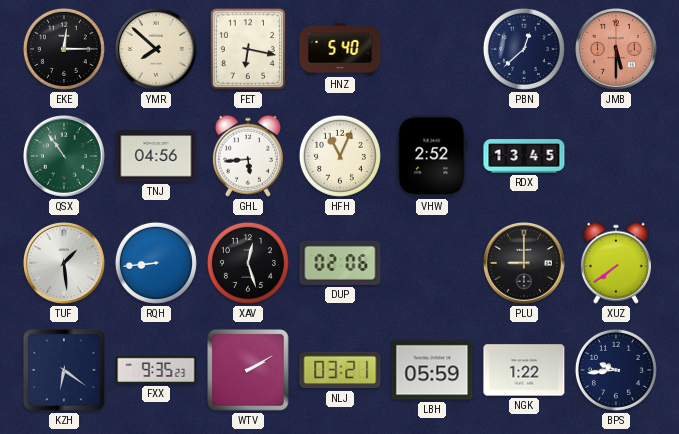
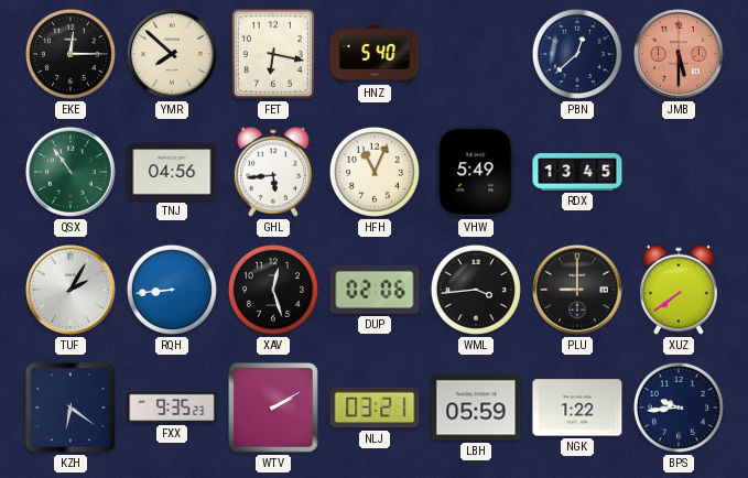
VHW: 2:52 -> 5:49 (476, 172)
TUF: 1:29 -> 2:05 (72, 291)
WML: none -> 3:44 (476, 290)
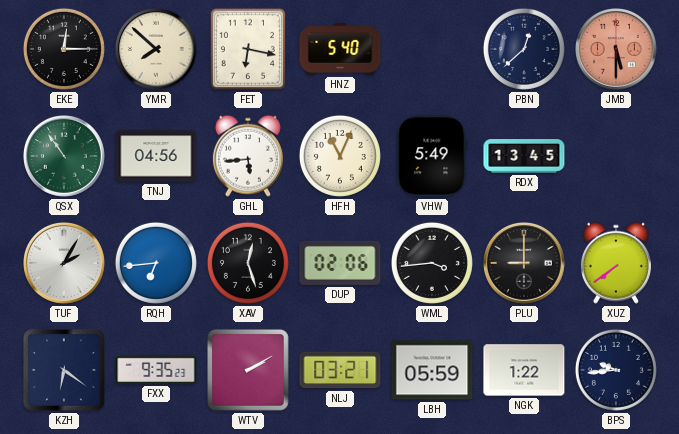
RQH: 8:44 -> 6:44 (156, 263)
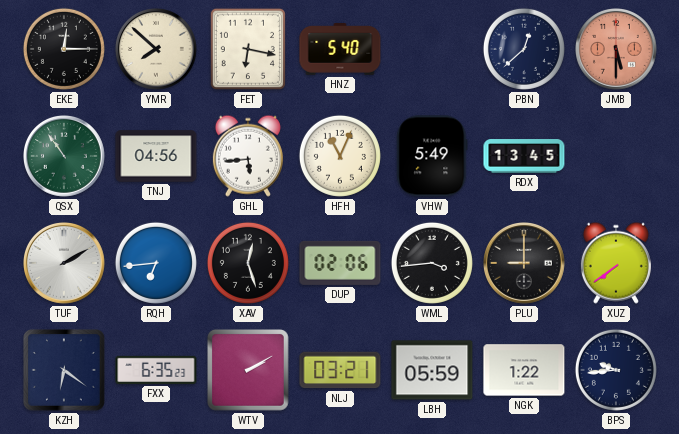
TUF: 2:05 -> 2:10 (65, 264)
FXX: 9:35 -> 6:35 (156, 370)
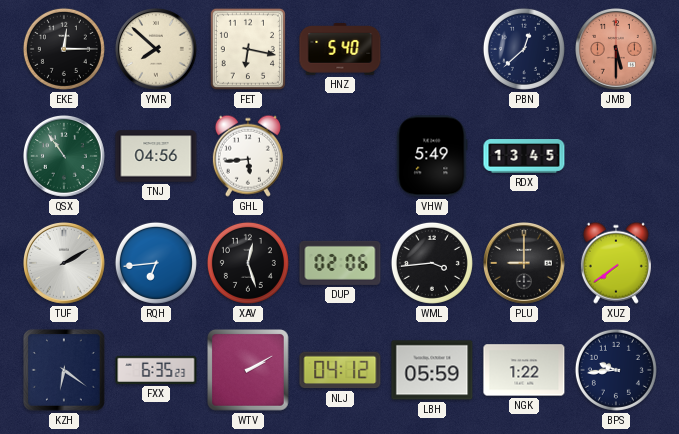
HFH: 11:04 -> none (340, 156)
NLJ: 03:21 -> 04:12 (340, 370)
